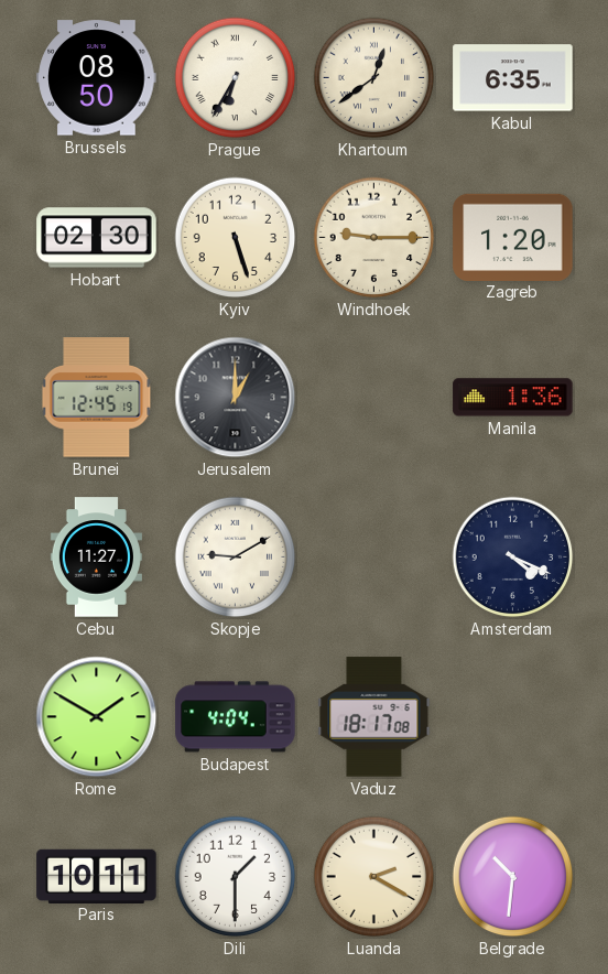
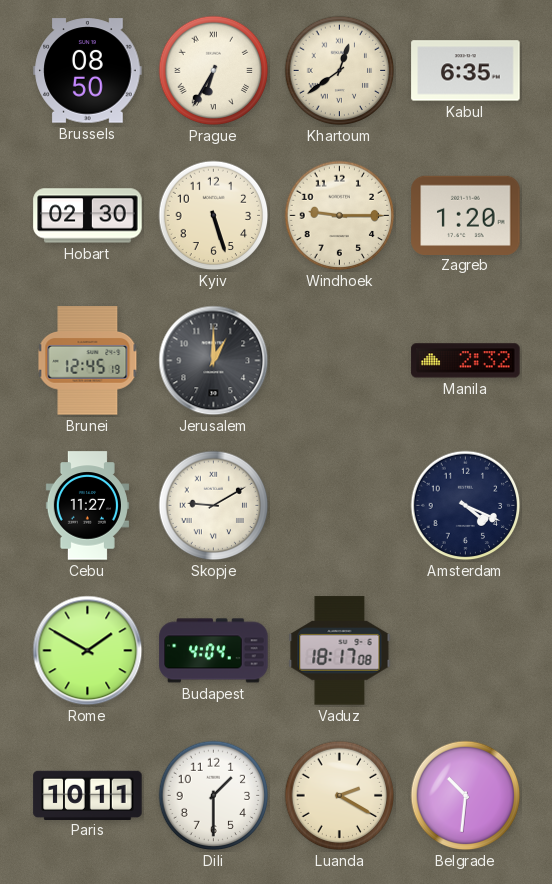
Manila: 1:36 -> 2:32 (466, 361)
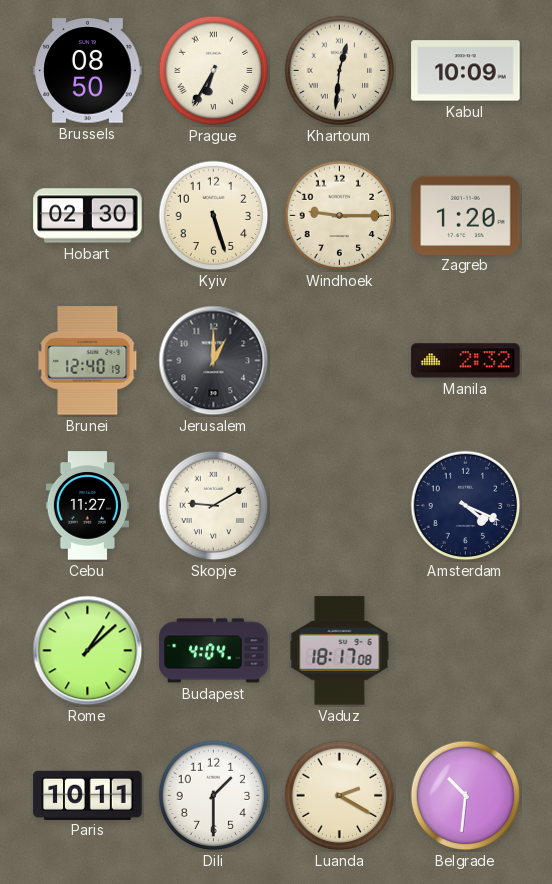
Khartoum: 12:39 -> 12:31 (340, 71)
Kabul: 6:35 -> 10:09 (466, 71)
Brunei: 12:45 -> 12:40 (88, 361)
Rome: 1:50 -> 1:08 (88, 651)
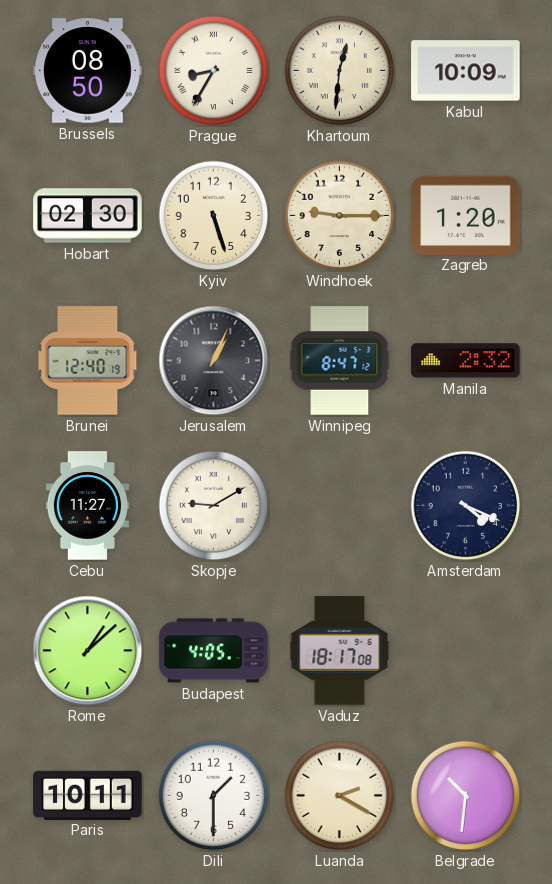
Prague: 6:35 -> 8:35 (214, 71)
Jerusalem: 1:00 -> 1:04 (214, 361)
Winnipeg: none -> 8:47 (340, 361)
Budapest: 4:04 -> 4:05 (214, 651)
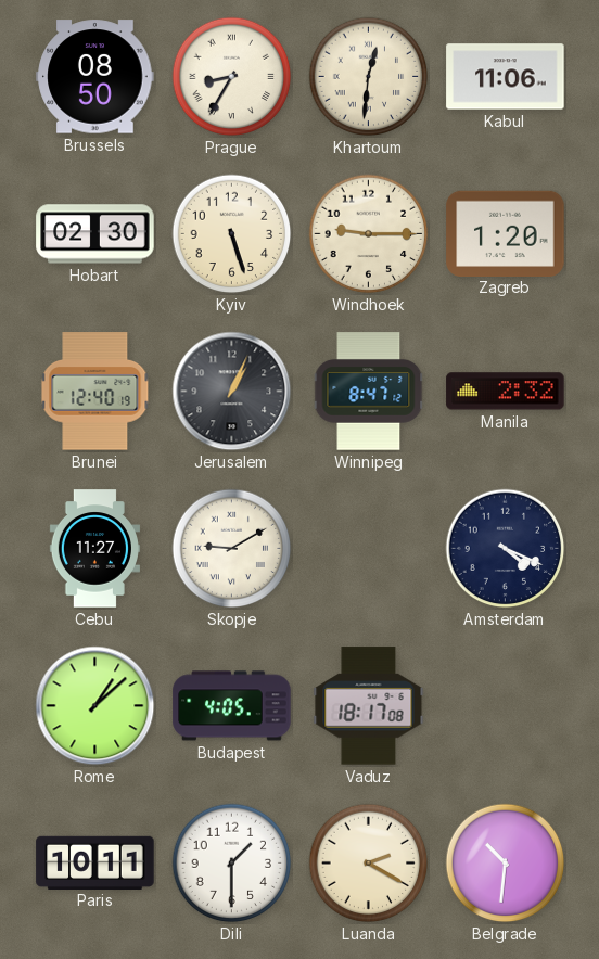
Kabul: 10:09 -> 11:06 (506, 77)
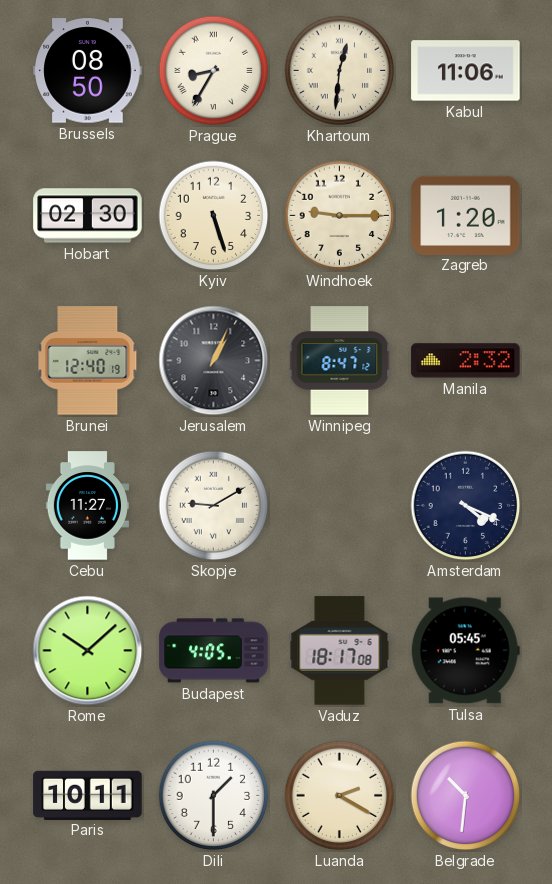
Rome: 1:08 -> 10:08 (88, 651)
Tulsa: none -> 05:45 (465, 651)
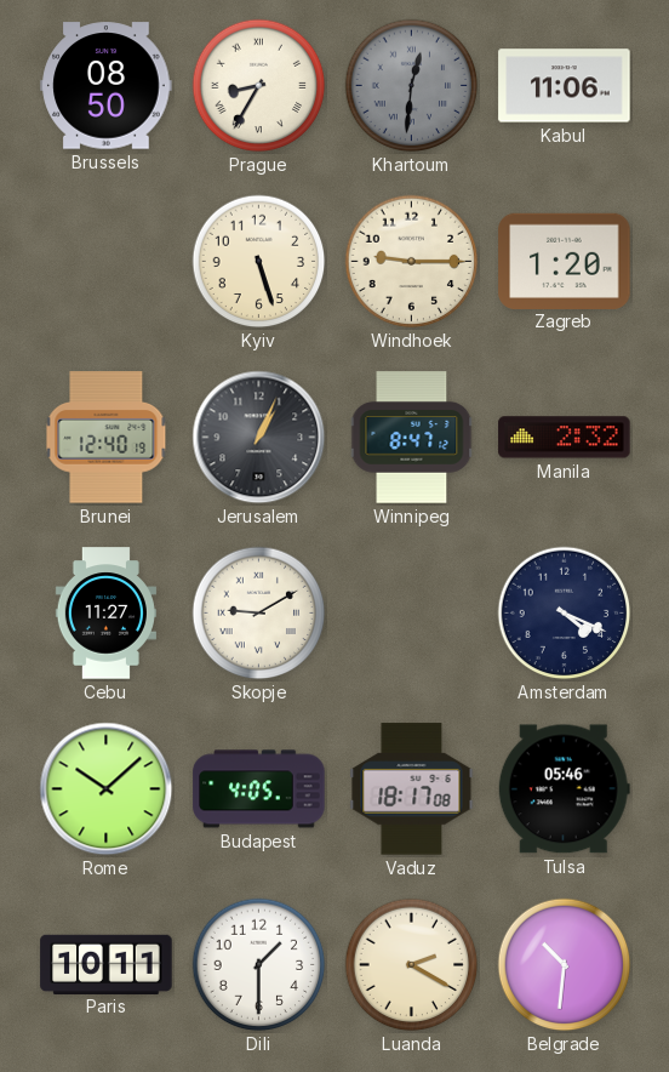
Khartoum dial: cream -> grey (412, 86)
Hobart: 02:30 -> none (88, 216)
Tulsa: 05:45 -> 05:46 (564, 789)
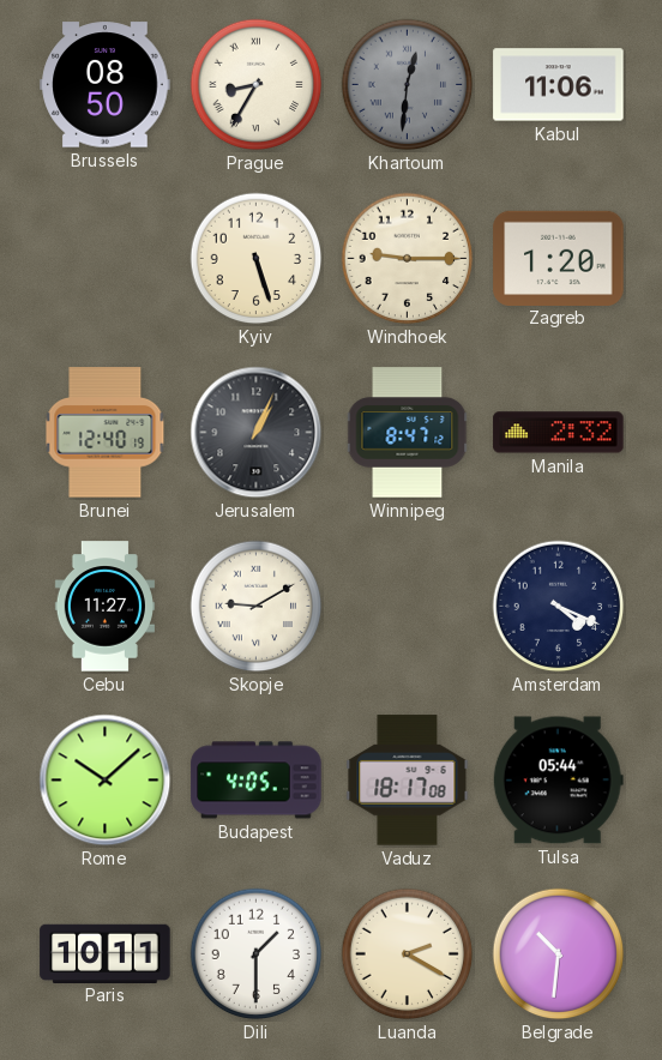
Tulsa: 05:46 -> 05:44 (558, 781)
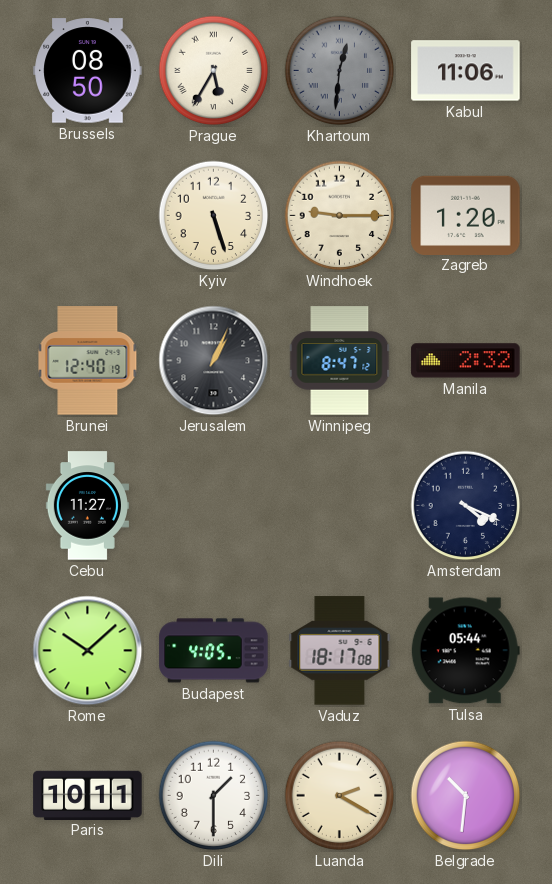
Prague: 8:35 -> 5:35 (214, 71)
Skopje: 9:10 -> none (257, 607)
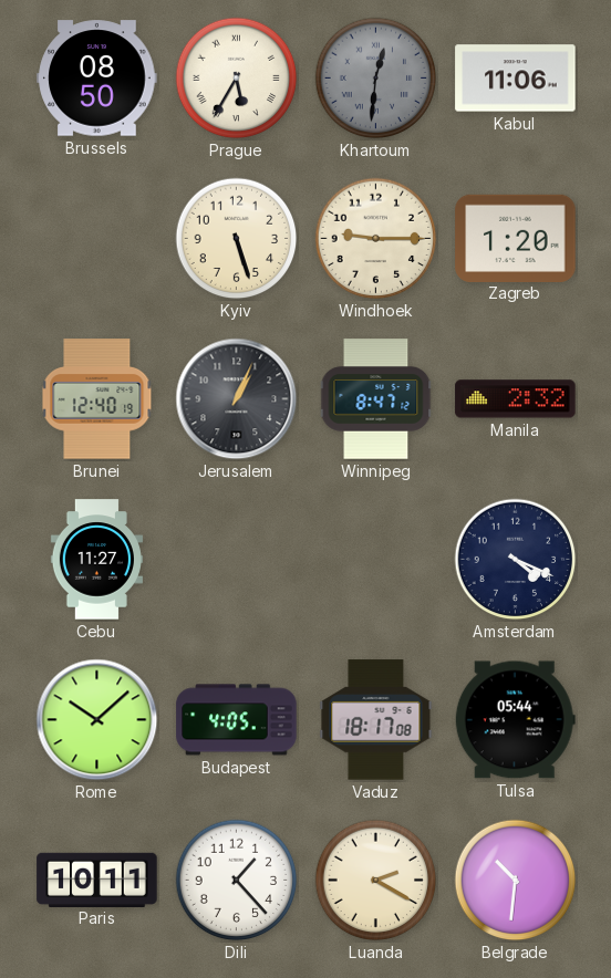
Dili: 1:30 -> 1:23 (237, 881)
